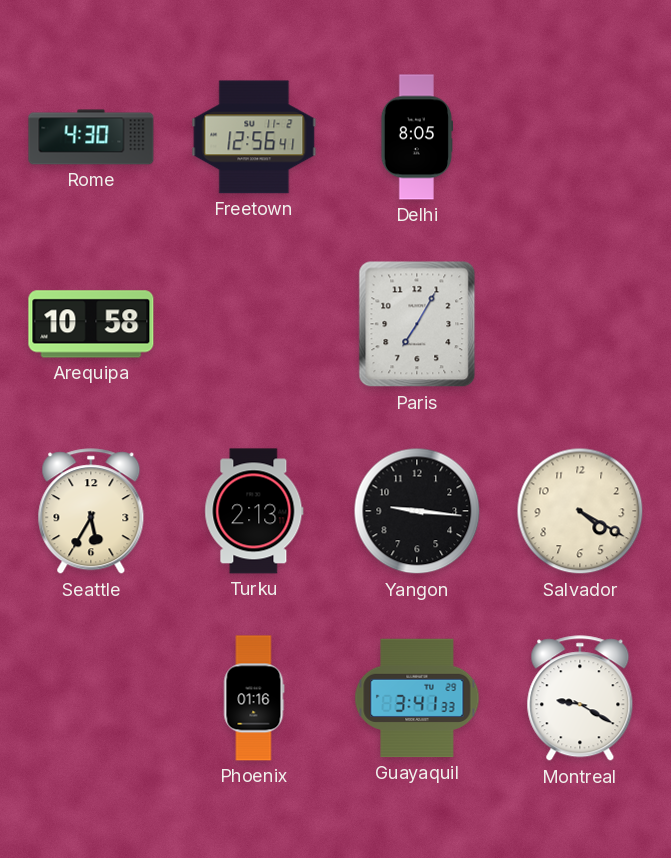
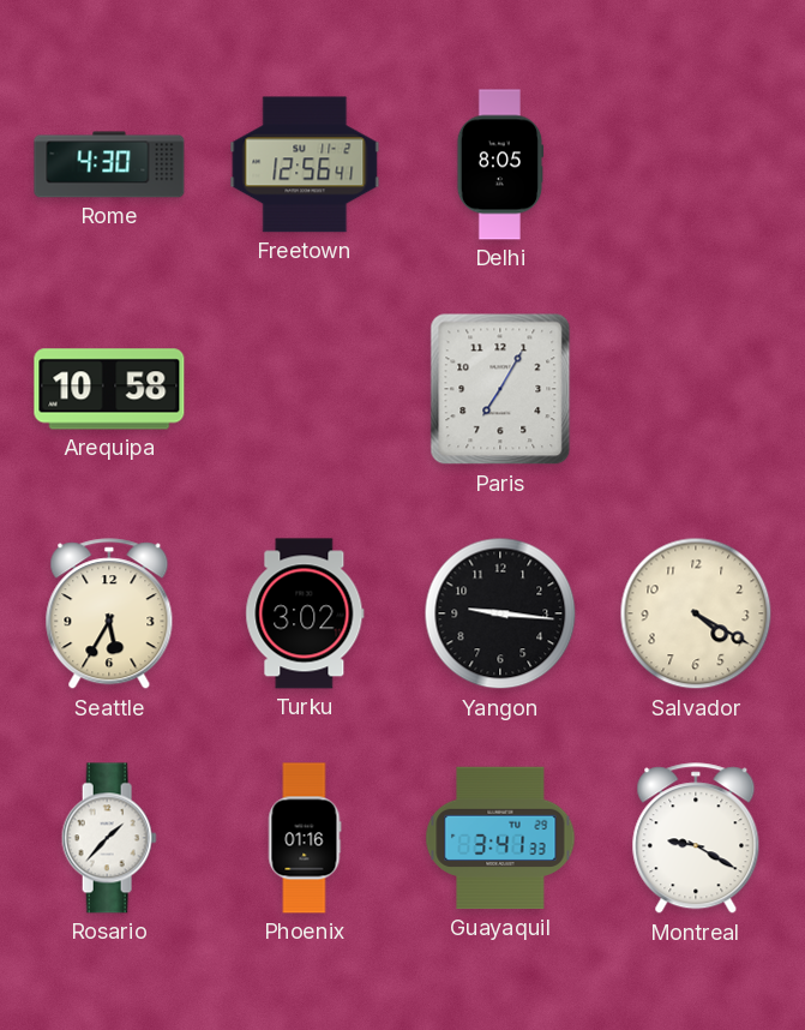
Turku: 2:13 -> 3:02 (305, 613)
Rosario: none -> 1:37 (109, 838)
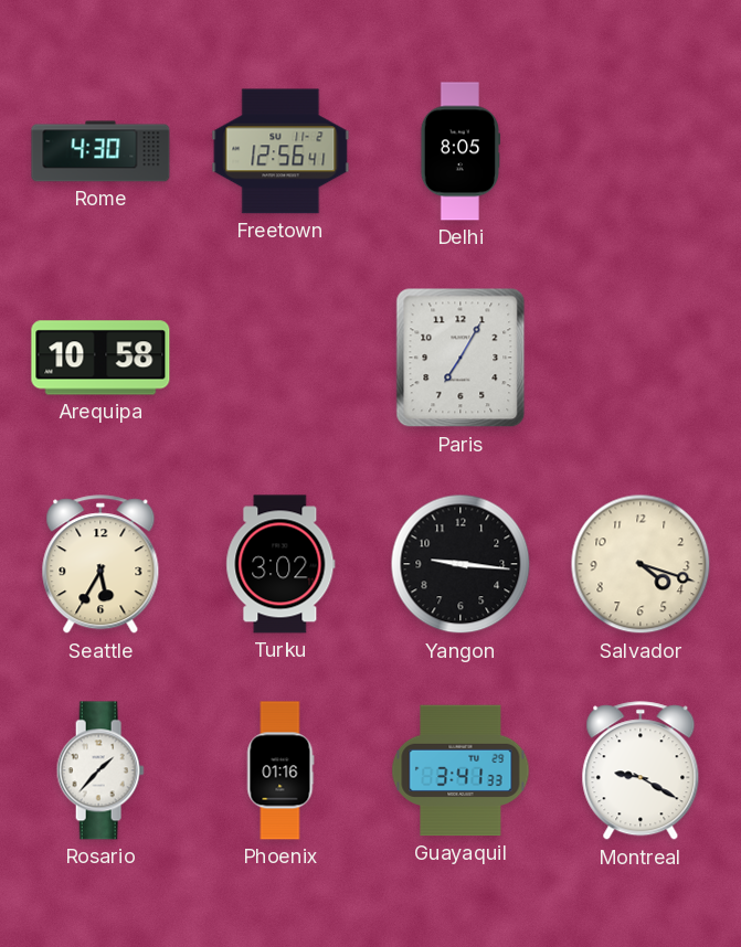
Salvador: 4:20 -> 4:18 (641, 564)
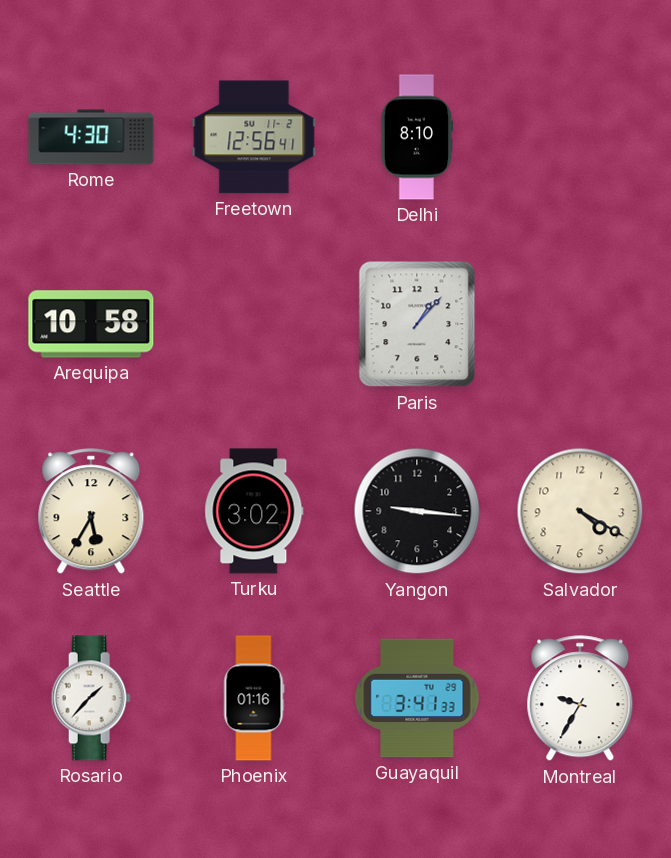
Delhi: 8:05 -> 8:10 (417, 137)
Paris: 7:05 -> 1:07 (417, 324)
Salvador: 4:18 -> 4:20 (580, 511)
Montreal: 9:20 -> 9:35 (580, 699)
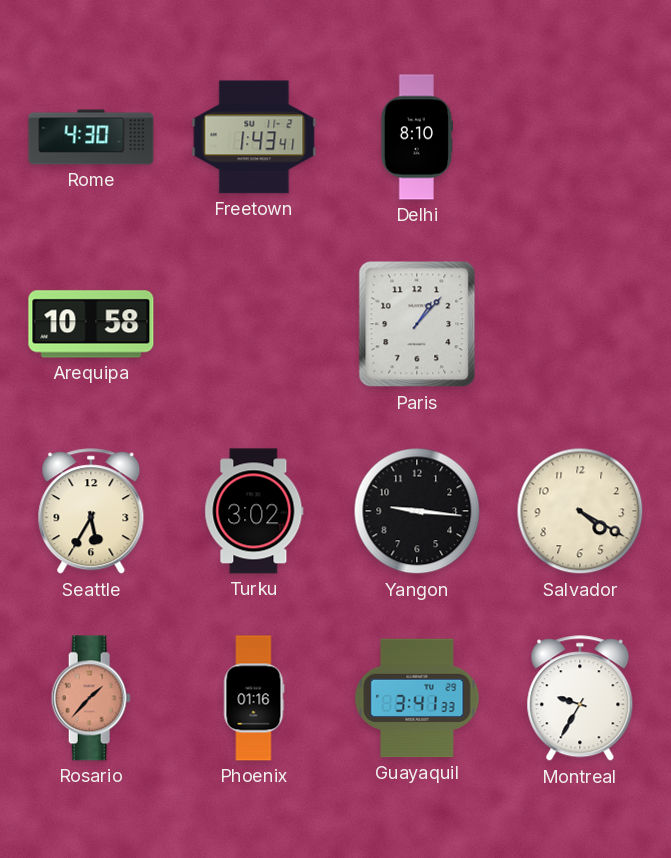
Freetown: 12:56 -> 1:43 (254, 137)
Rosario dial: white -> salmon (91, 698)
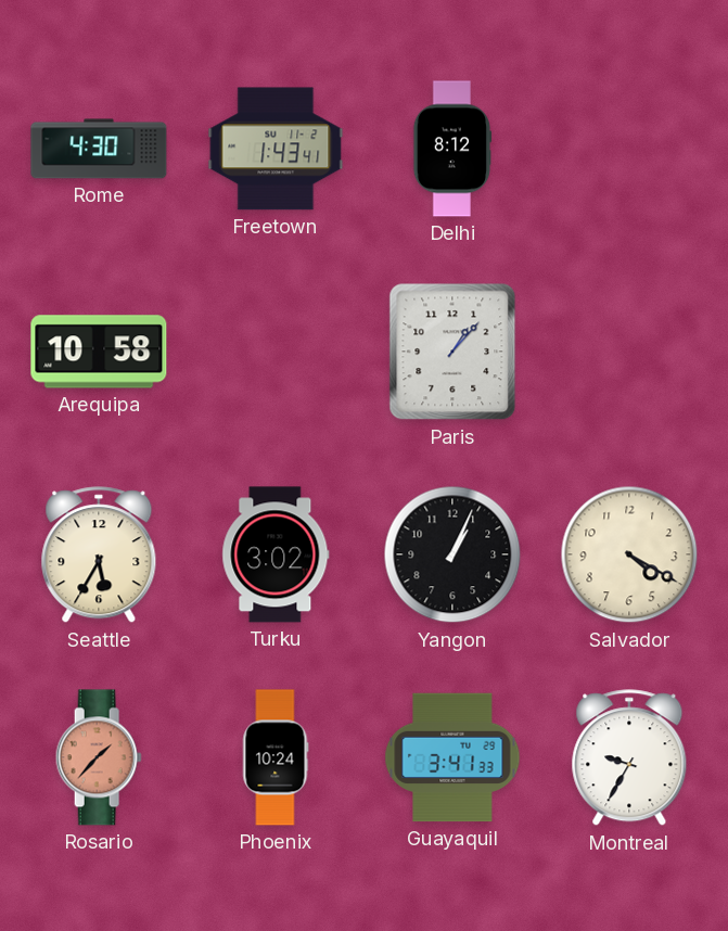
Delhi: 8:10 -> 8:12 (452, 149)
Yangon: 9:16 -> 1:04 (452, 554)
Phoenix: 01:16 -> 10:24 (276, 757)
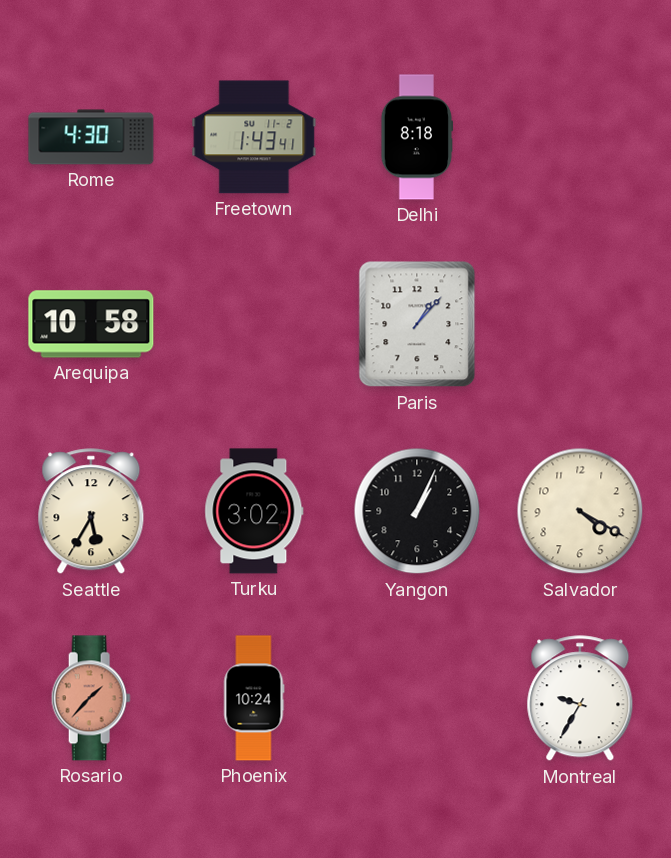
Delhi: 8:12 -> 8:18 (417, 137)
Guayaquil: 3:41 -> none (452, 757)
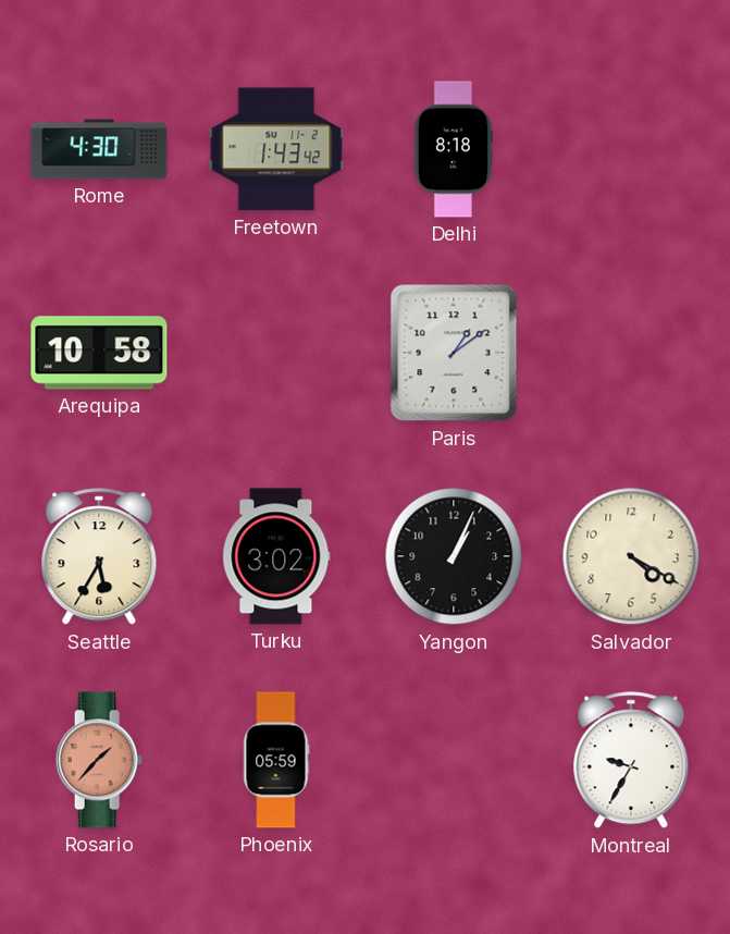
Freetown: 1:43:41 -> 1:43:42 (276, 149)
Paris: 1:07 -> 1:09 (454, 353)
Phoenix: 10:24 -> 05:59 (276, 760)
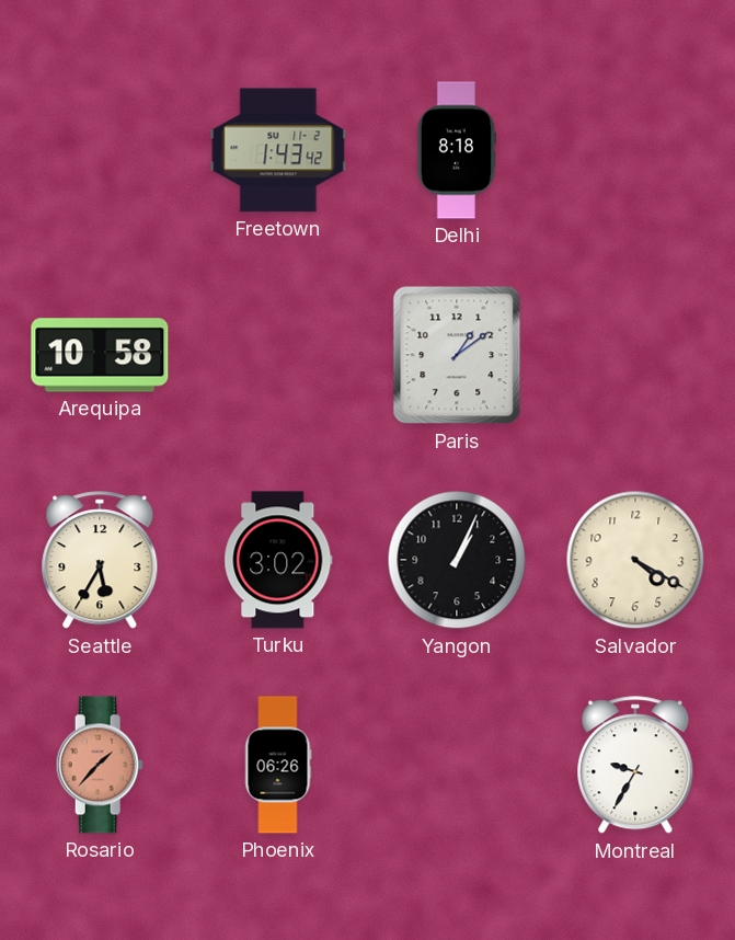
Rome: 4:30 -> none (99, 149)
Phoenix: 05:59 -> 06:26 (278, 765)
